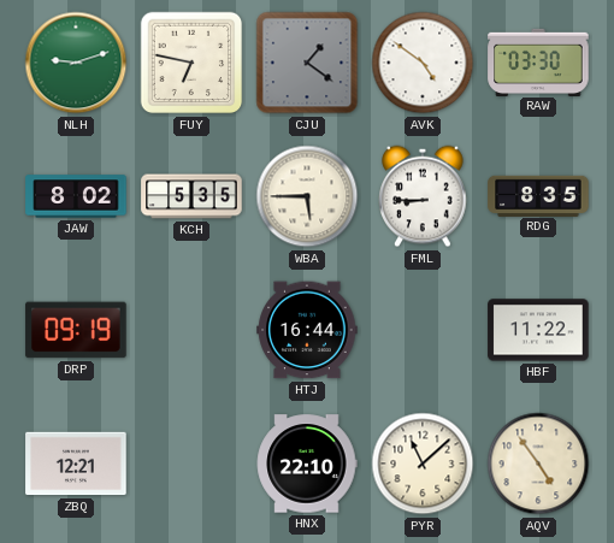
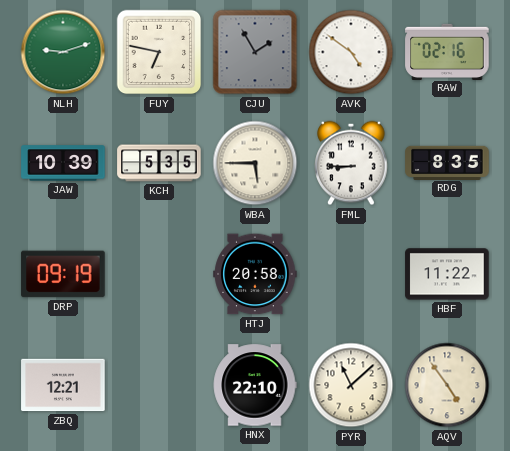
CJU: 1:21 -> 1:55 (255, 52)
RAW: 03:30 -> 02:16 (447, 51)
JAW: 8:02 -> 10:39 (63, 163)
HTJ: 16:44 -> 20:58 (255, 274)
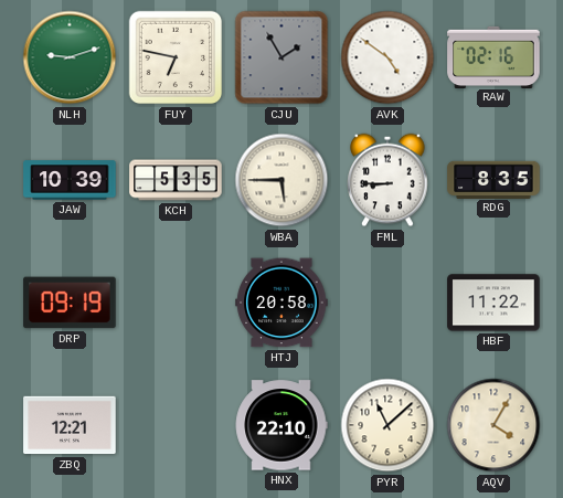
AQV: 4:54 -> 4:05 (493, 425)
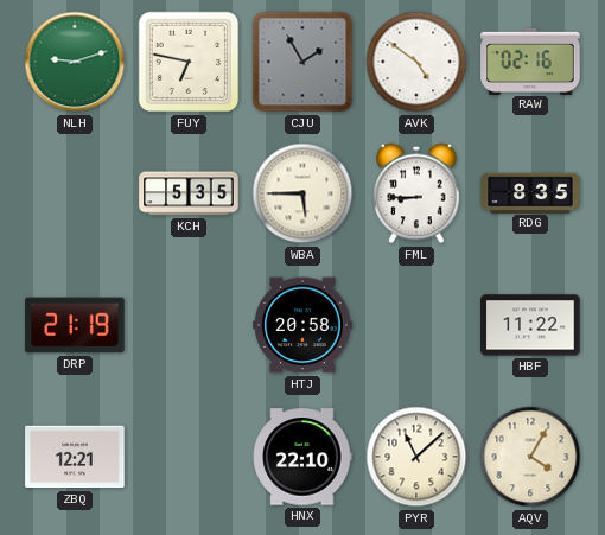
JAW: 10:39 -> none (70, 180)
DRP: 09:19 -> 21:19 (75, 325)
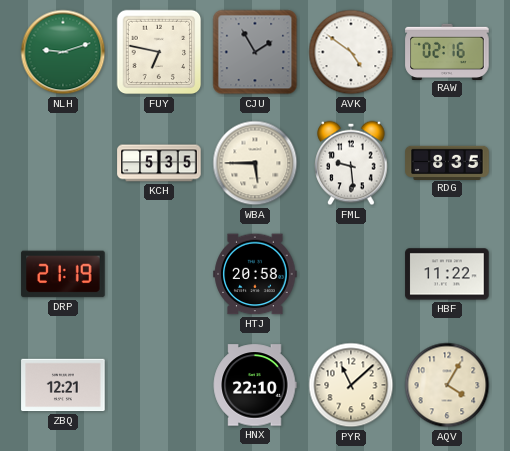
FML: 8:45 -> 9:29 (351, 163)
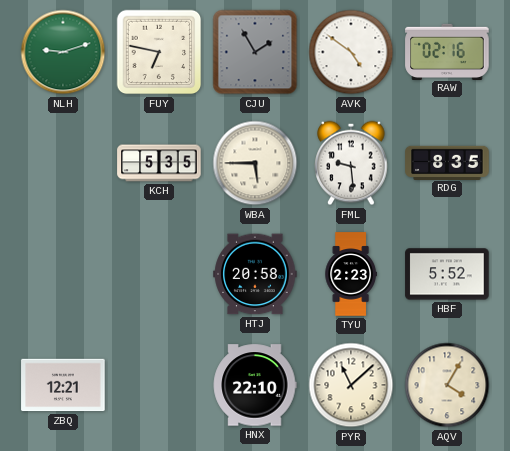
DRP: 21:19 -> none (63, 274)
TYU: none -> 2:23 (350, 274)
HBF: 11:22 -> 5:52 (447, 274)
